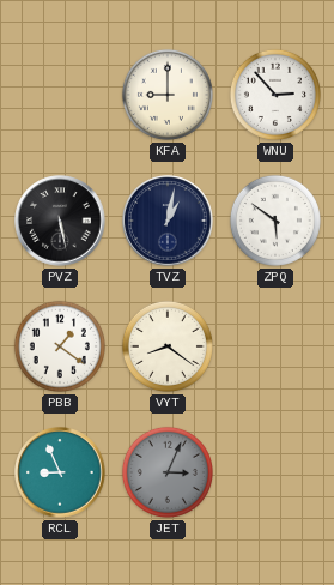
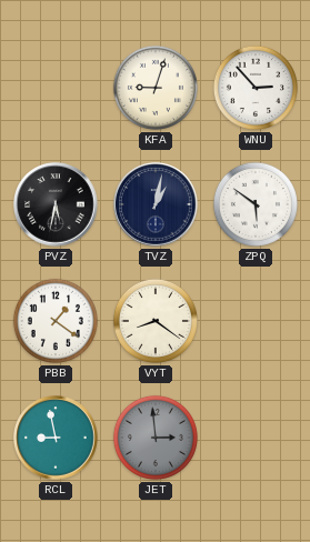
KFA: 9:00 -> 9:03 (156, 88)
PVZ: 5:28 -> 5:32 (56, 204)
RCL: 8:56 -> 8:58 (56, 438)
JET: 3:04 -> 2:59 (156, 438)
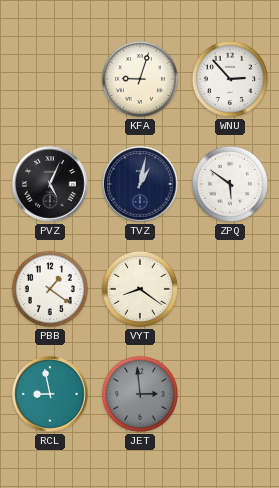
PVZ: 5:32 -> 5:04 (50, 184)
